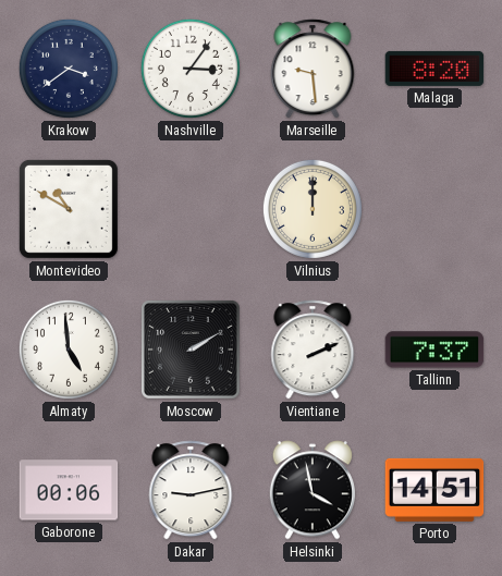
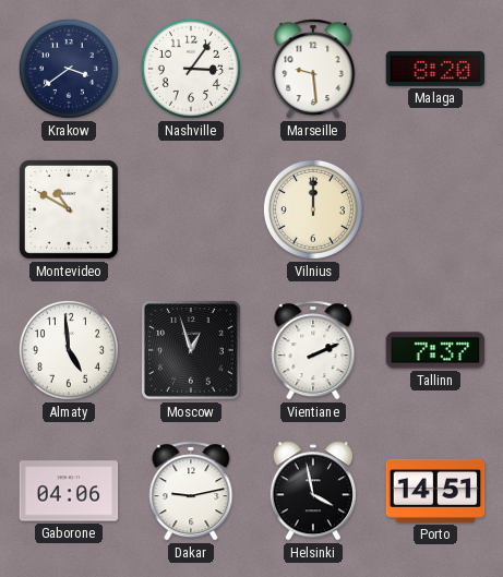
Moscow: 2:10 -> 12:57 (192, 351)
Gaborone: 00:06 -> 04:06 (69, 491)
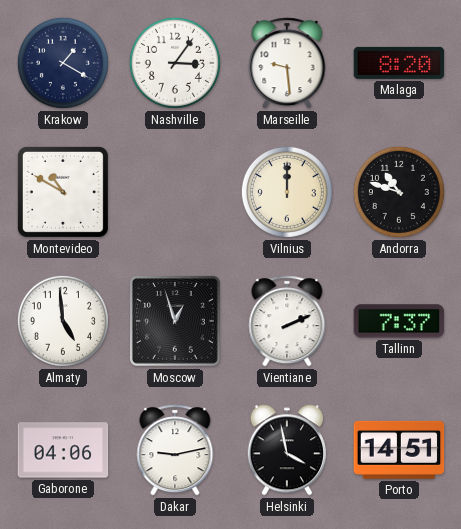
Krakow: 3:39 -> 1:20 (63, 63)
Andorra: none -> 10:48 (399, 192)
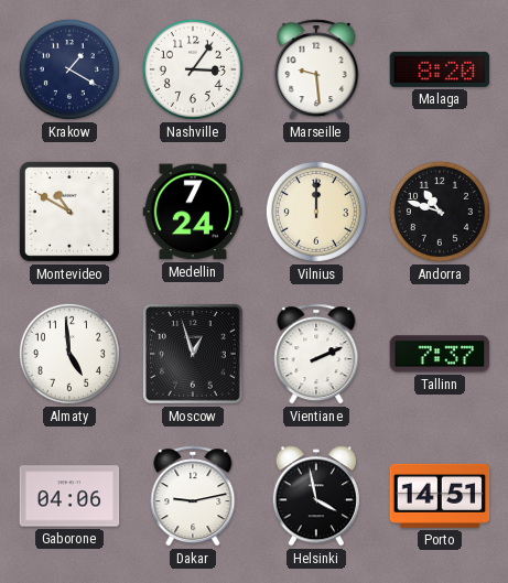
Medellin: none -> 7:24 (193, 212)
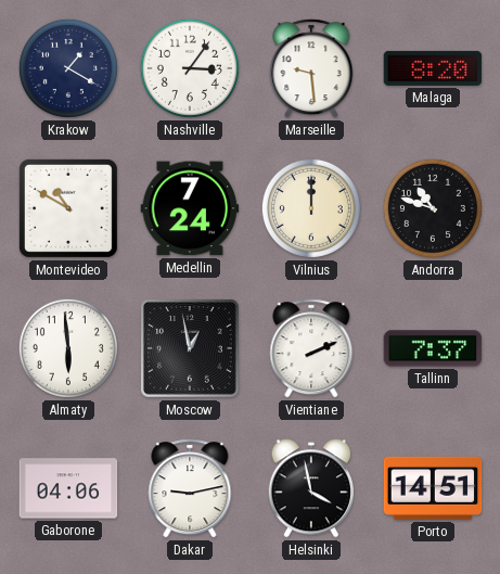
Almaty: 4:59 -> 5:59 (68, 348)
Moscow: 12:57 -> 12:58 (191, 349)
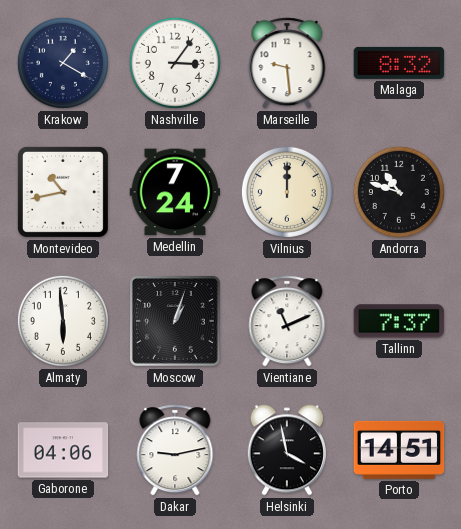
Malaga: 8:20 -> 8:32 (399, 63)
Montevideo: 10:50 -> 10:43 (63, 192)
Moscow: 12:58 -> 1:03 (176, 322)
Vientiane: 2:11 -> 11:11 (287, 321)
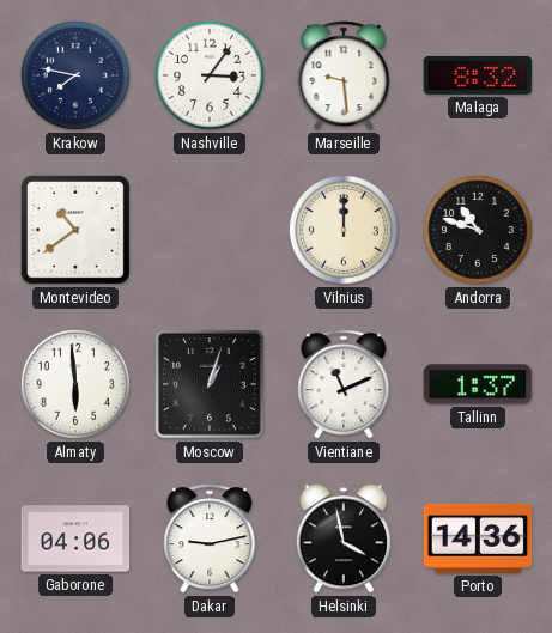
Krakow: 1:20 -> 7:47 (75, 75)
Montevideo: 10:43 -> 10:39 (75, 230)
Medellin: 7:24 -> none (175, 192)
Tallinn: 7:37 -> 1:37 (478, 384)
Porto: 14:51 -> 14:36 (478, 538)
